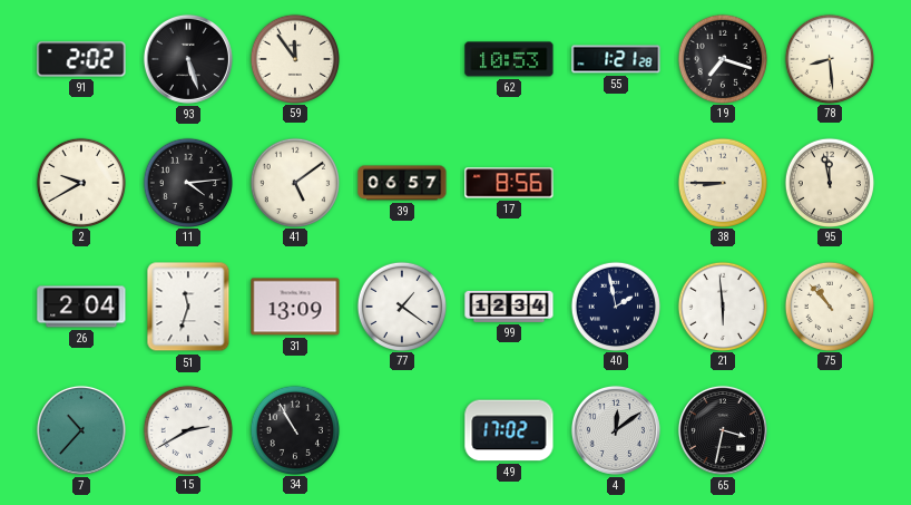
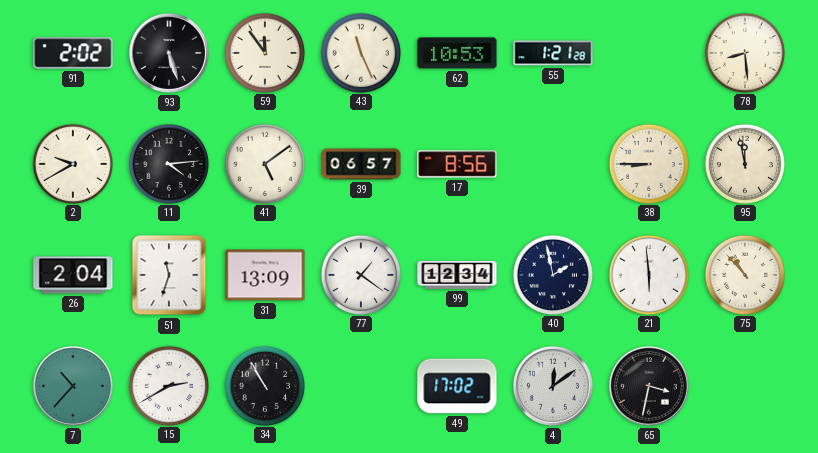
43: none -> 11:26 (360, 52)
19: 7:18 -> none (722, 58)
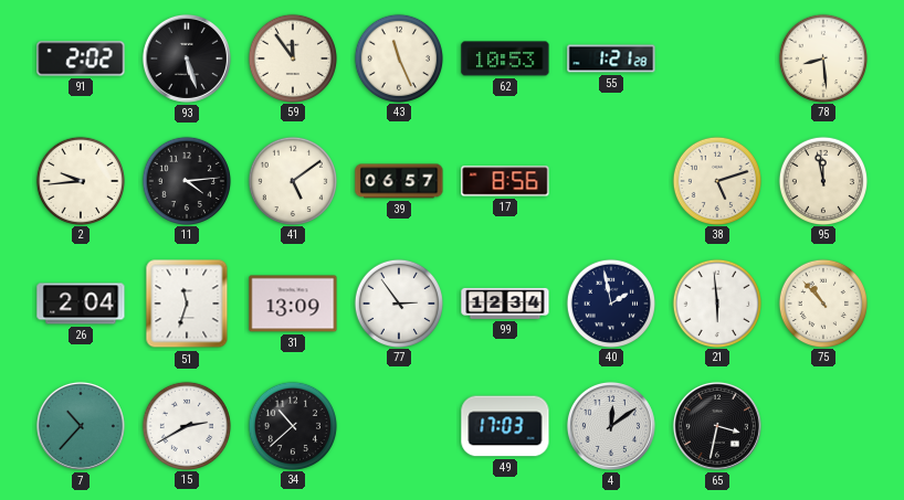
2: 9:40 -> 9:44 (80, 180)
38: 8:45 -> 5:12 (716, 180)
77: 1:21 -> 2:54 (398, 302)
34: 10:55 -> 10:38 (292, 425)
49: 17:02 -> 17:03 (505, 426)
